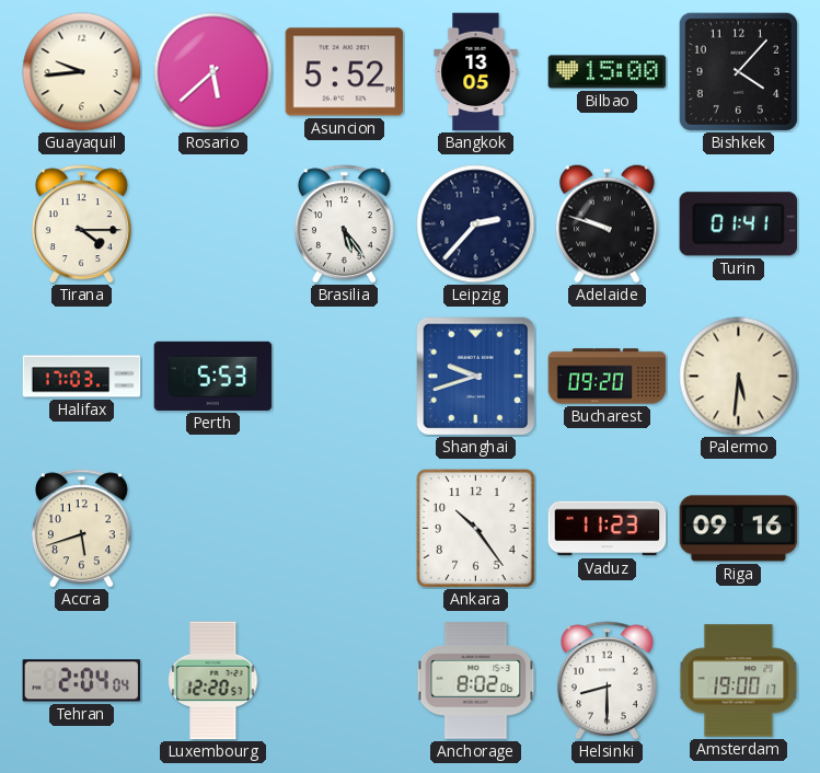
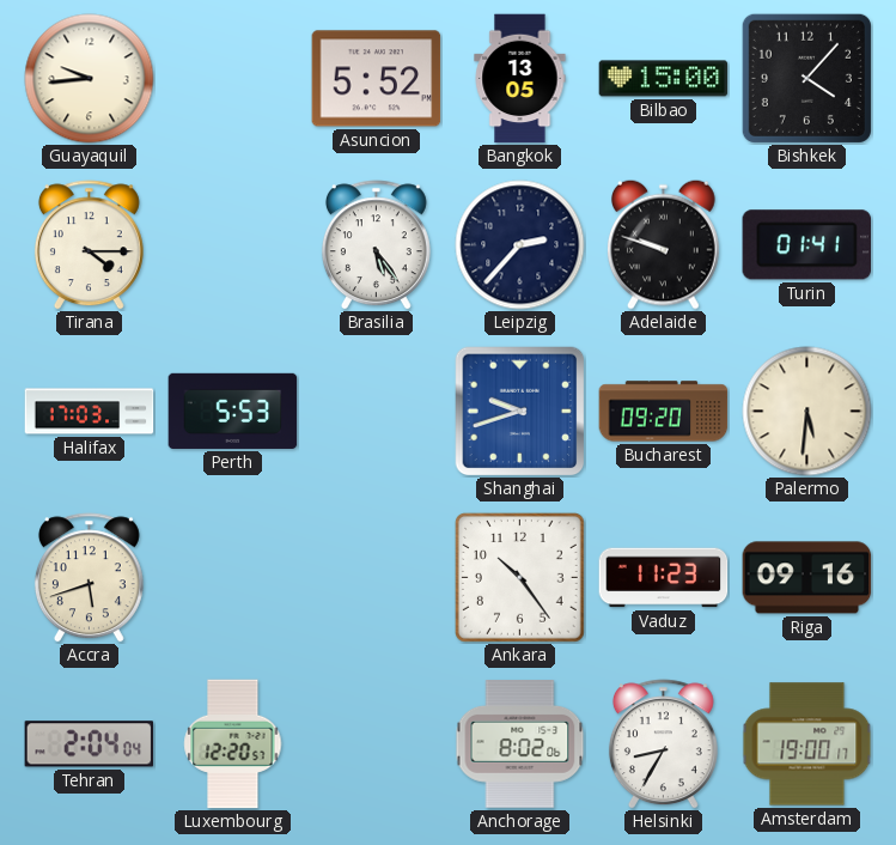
Rosario: 5:38 -> none (213, 72)
Helsinki: 8:30 -> 8:35 (663, 744)
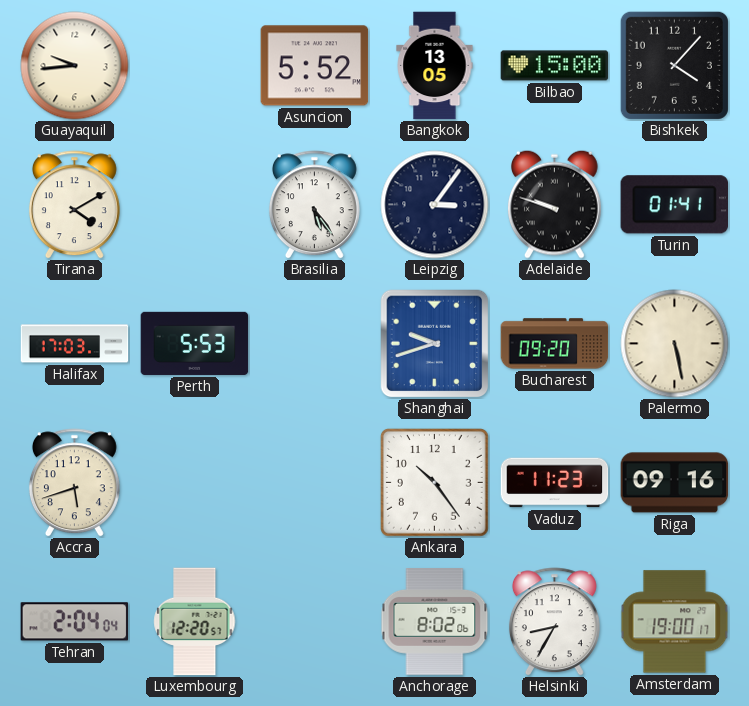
Tirana: 4:15 -> 4:10 (74, 205)
Leipzig: 2:37 -> 3:06 (435, 205)
Palermo: 5:31 -> 5:28 (675, 344)
